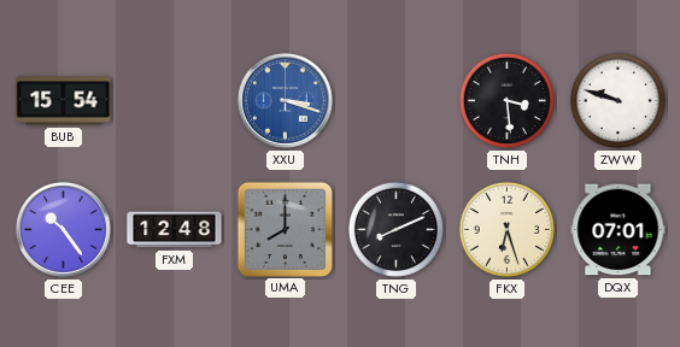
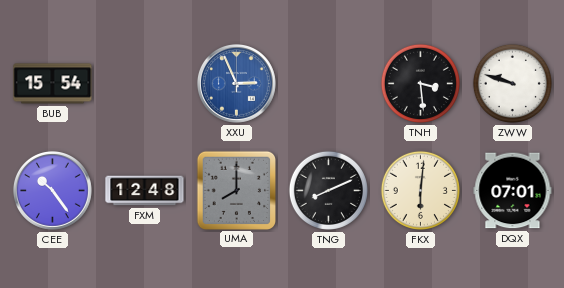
XXU: 3:18 -> 2:56 (236, 83)
FKX: 6:27 -> 6:01 (420, 190)
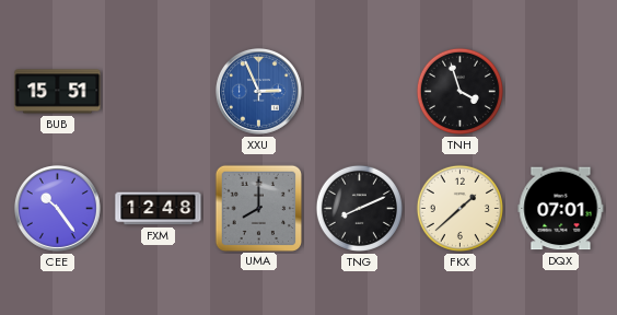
BUB: 15:54 -> 15:51 (58, 92)
TNH: 3:29 -> 3:57 (459, 91)
ZWW: 9:48 -> none (512, 83)
FKX: 6:01 -> 1:38 (459, 208)
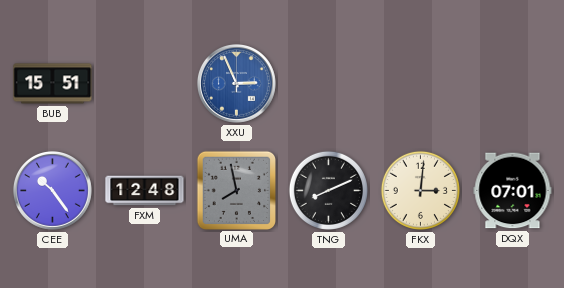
TNH: 3:57 -> none (459, 91)
UMA: 8:00 -> 7:58 (236, 190)
FKX: 1:38 -> 3:01 (420, 190)
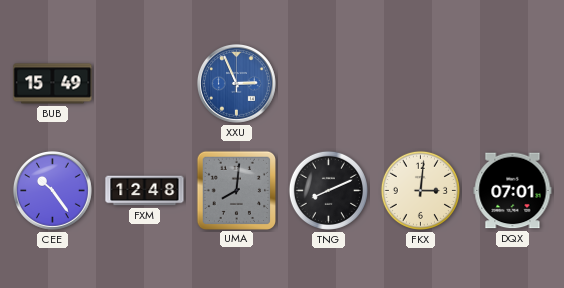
BUB: 15:51 -> 15:49 (53, 84)
UMA: 7:58 -> 8:01 (236, 190)
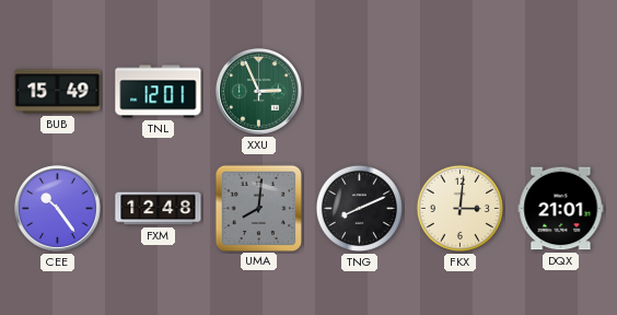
TNL: none -> 12:01 (159, 92)
XXU dial: blue -> green (258, 91)
DQX: 07:01 -> 21:01 (561, 209)
